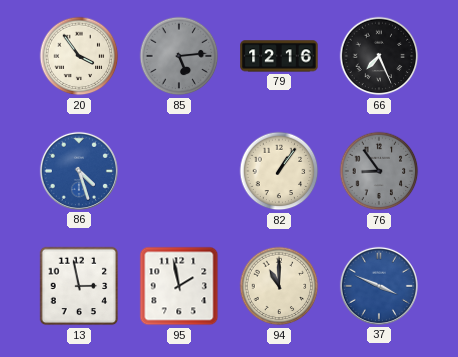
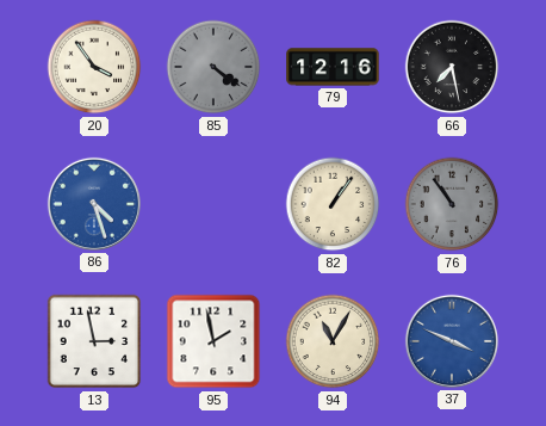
85: 5:14 -> 4:21 (213, 67)
66: 7:26 -> 7:28 (452, 67)
76: 8:54 -> 10:54 (452, 204)
94: 11:00 -> 11:05 (333, 341)
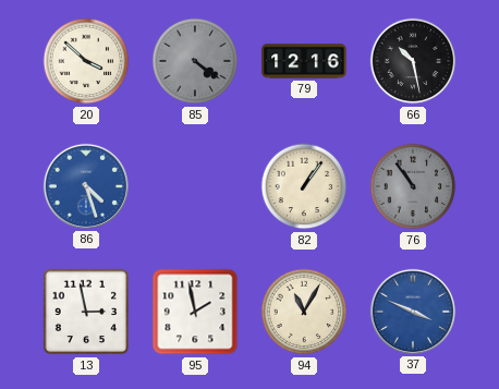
20: 3:54 -> 3:52 (86, 61)
66: 7:28 -> 10:28 (413, 61)
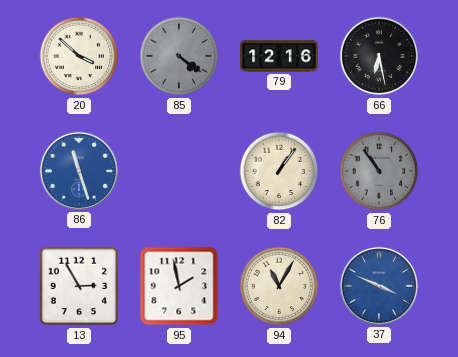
66: 10:28 -> 6:28 (379, 56)
86: 4:27 -> 11:27 (79, 171)
13: 2:58 -> 2:55 (79, 286)
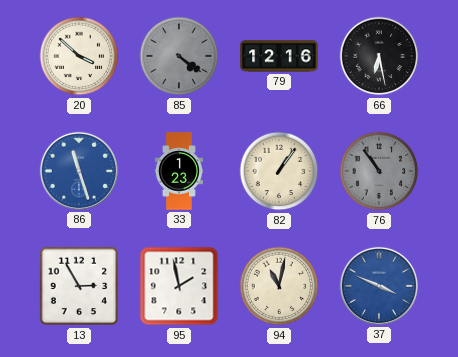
33: none -> 1:23 (179, 171)
94: 11:05 -> 11:02 (279, 286)
